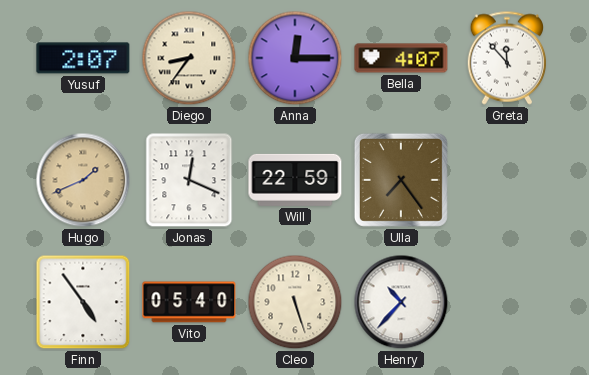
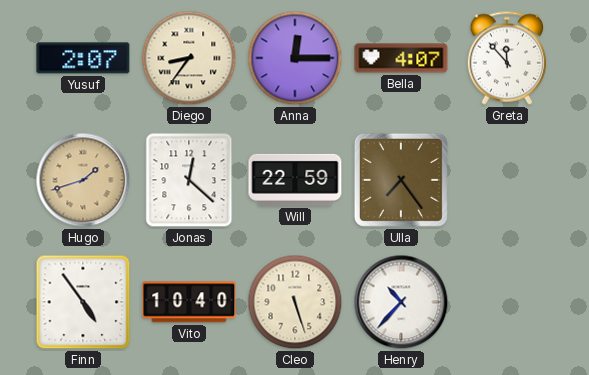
Hugo: 1:41 -> 1:42 (83, 180)
Jonas: 12:19 -> 12:22 (189, 180)
Vito: 05:40 -> 10:40 (189, 302)
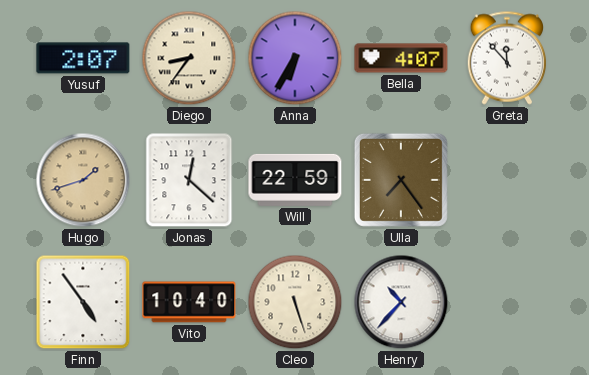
Anna: 12:15 -> 6:35 (295, 58)
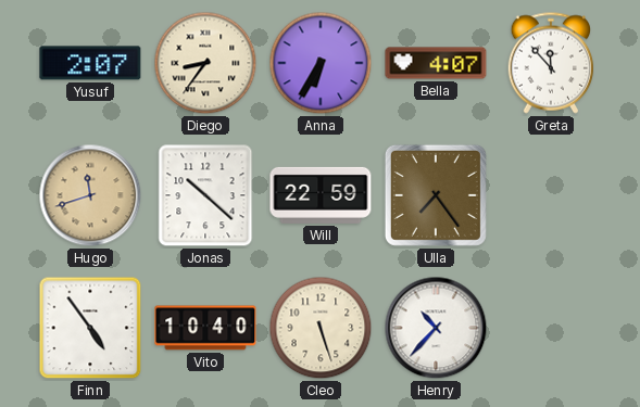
Hugo: 1:42 -> 11:42 (90, 195)
Jonas: 12:22 -> 10:22 (205, 195)
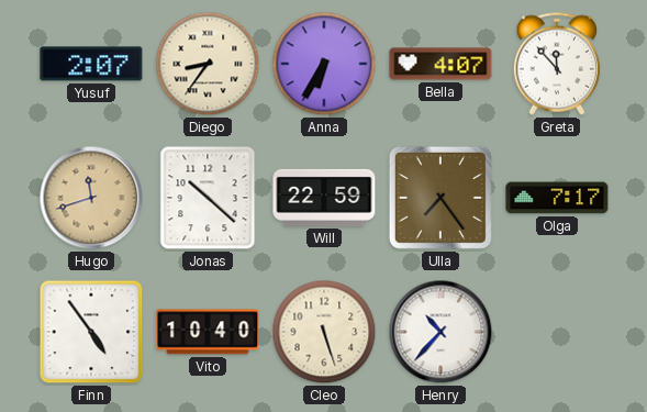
Olga: none -> 7:17 (557, 198)
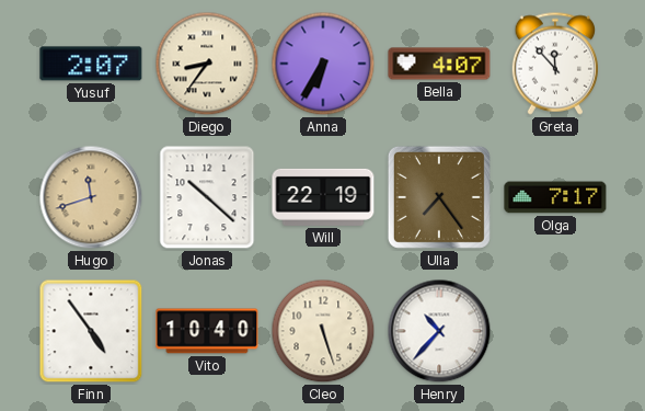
Will: 22:59 -> 22:19 (323, 197)
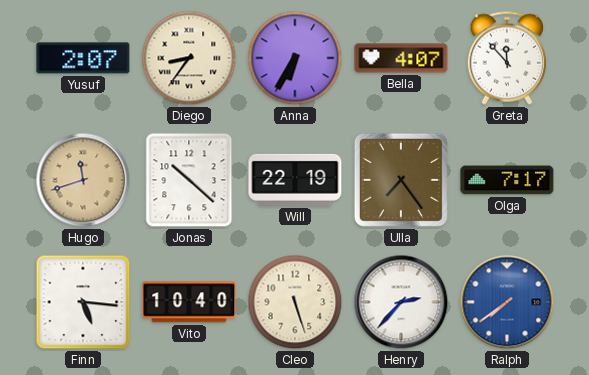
Finn: 4:54 -> 5:16 (83, 302)
Henry: 10:37 -> 2:37 (401, 302)
Ralph: none -> 7:39 (507, 302)
